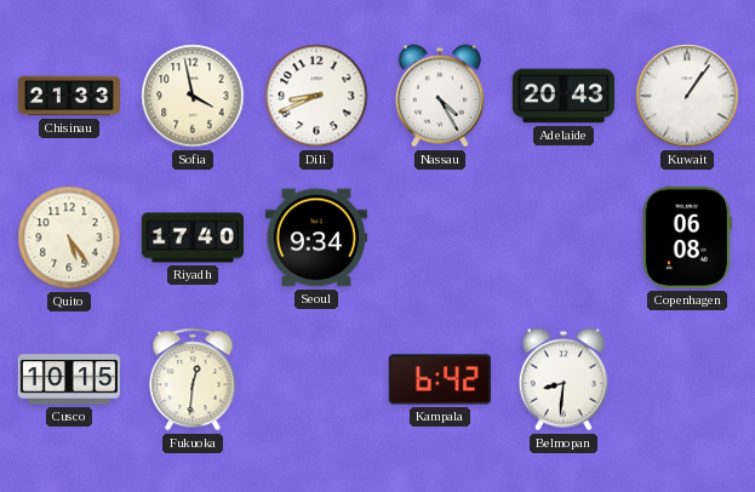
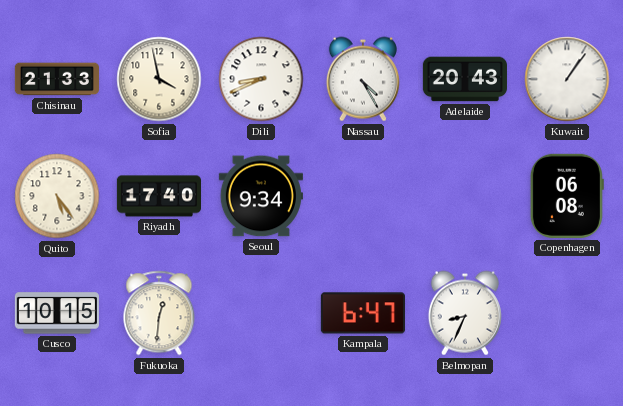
Kampala: 6:42 -> 6:47 (363, 313)
Belmopan: 8:31 -> 8:34 (465, 313)
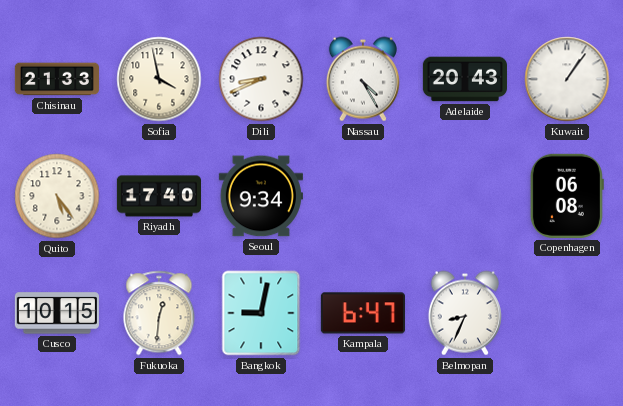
Bangkok: none -> 9:02 (261, 313)
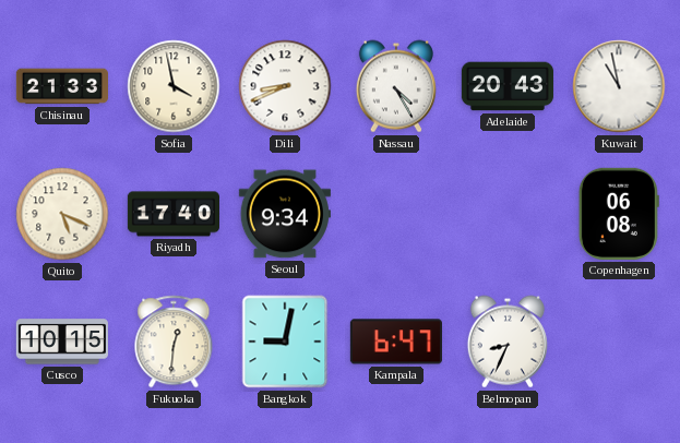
Kuwait: 1:06 -> 10:58 (619, 86)
Quito: 5:24 -> 5:19 (62, 214)
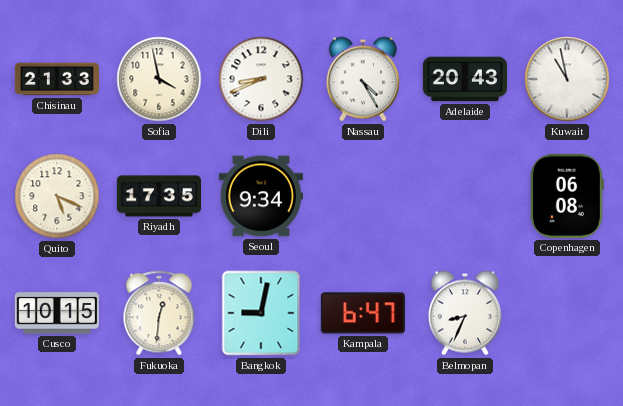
Riyadh: 17:40 -> 17:35 (158, 196)
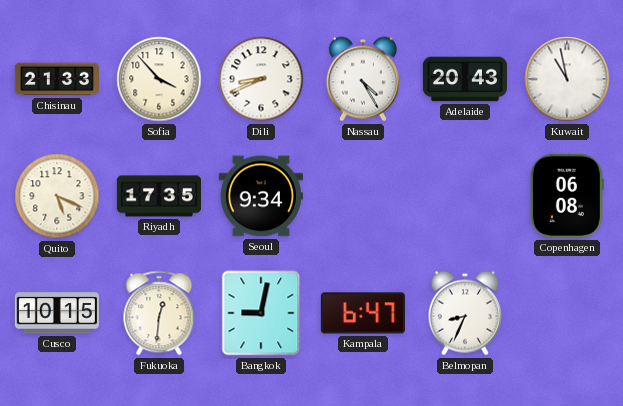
Sofia: 3:58 -> 3:53 (159, 79)
